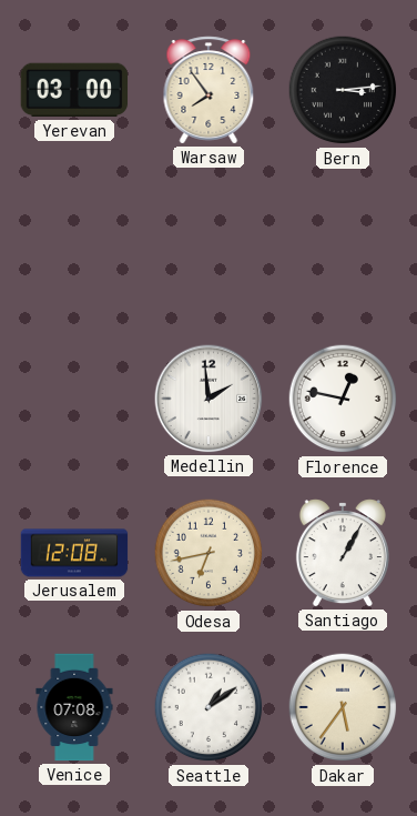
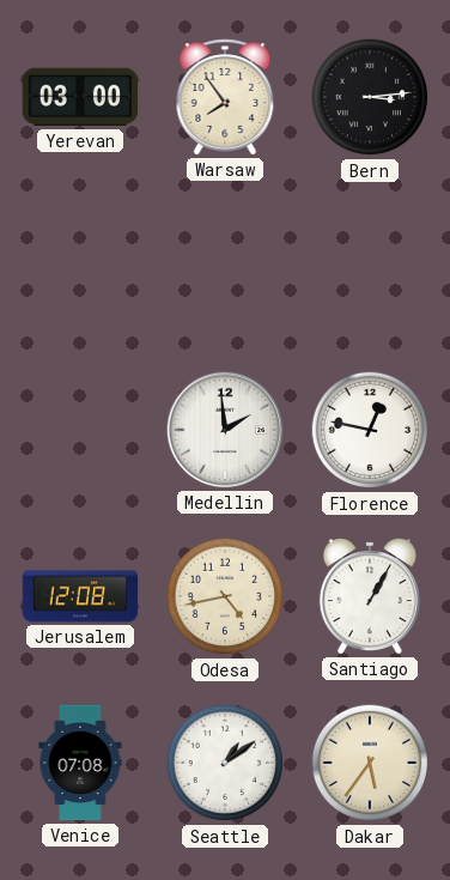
Odesa: 6:43 -> 4:43 (225, 596)
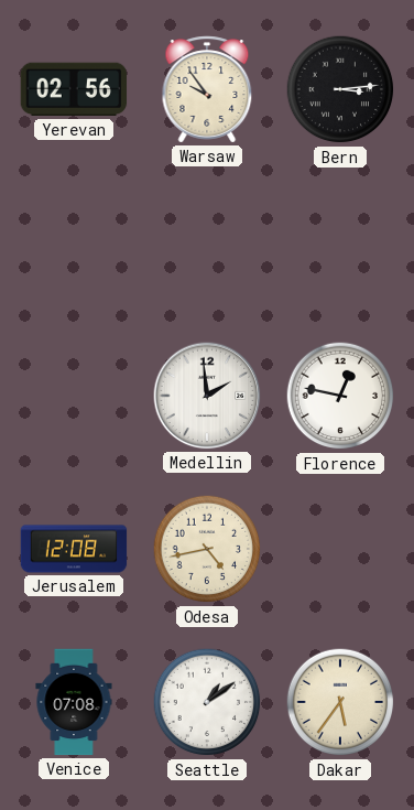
Yerevan: 03:00 -> 02:56 (74, 89)
Warsaw: 7:54 -> 9:54 (207, 89)
Santiago: 1:05 -> none (370, 596)
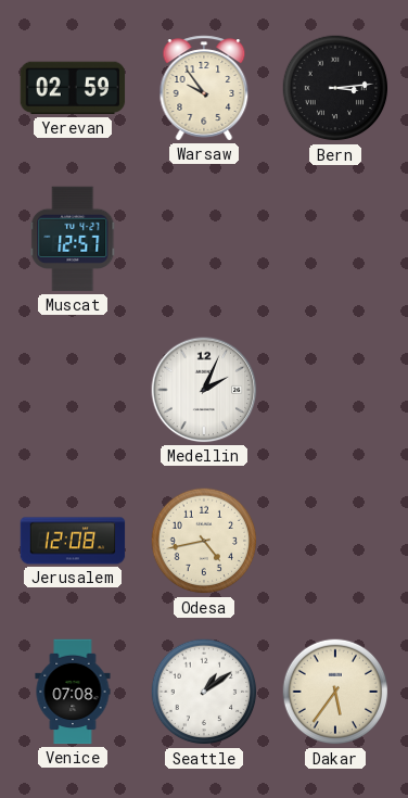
Yerevan: 02:56 -> 02:59 (73, 88)
Muscat: none -> 12:57 (73, 239)
Medellin: 1:59 -> 2:04 (204, 390)
Florence: 12:47 -> none (340, 396)
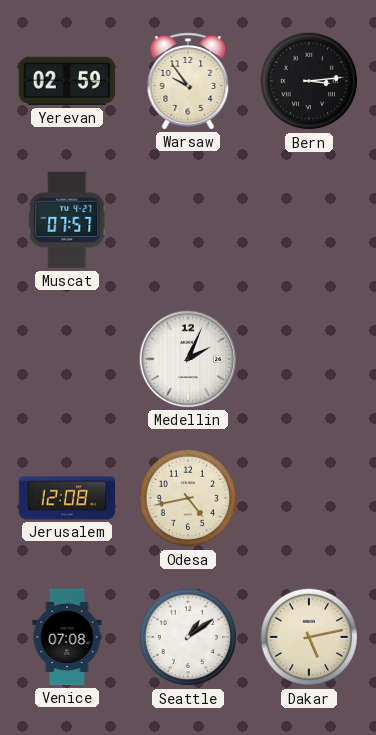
Muscat: 12:57 -> 07:57 (67, 220)
Dakar: 5:36 -> 5:13 (309, 637)
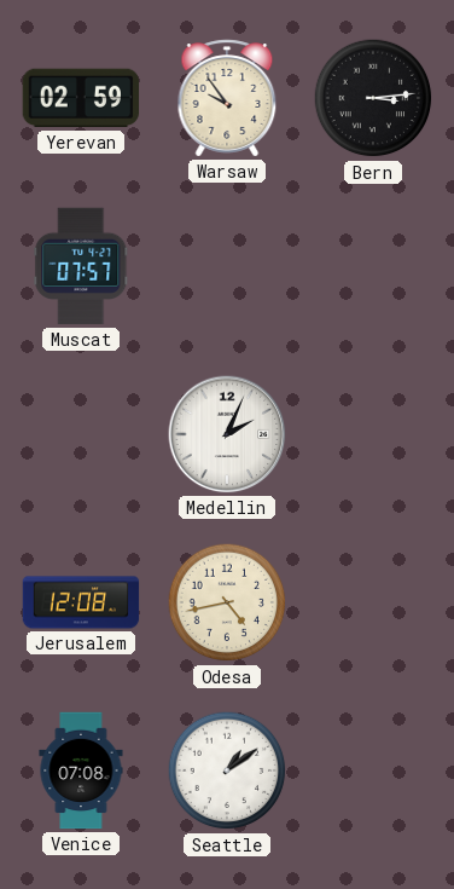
Dakar: 5:13 -> none (309, 637)
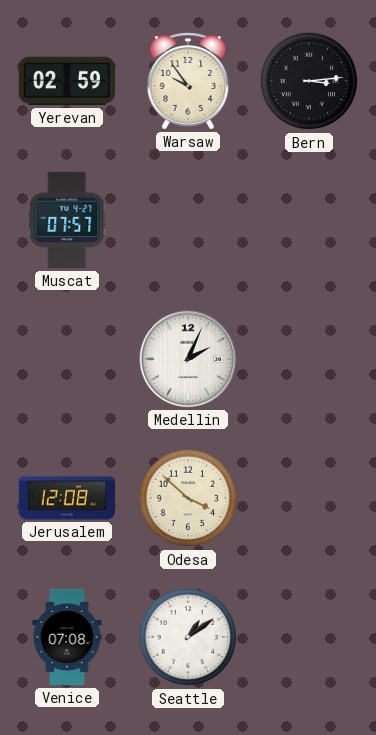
Odesa: 4:43 -> 3:52 (188, 498)
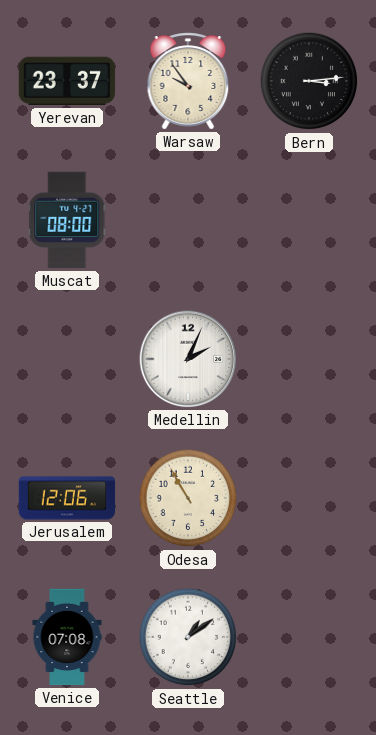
Yerevan: 02:59 -> 23:37 (67, 81)
Muscat: 07:57 -> 08:00 (67, 220)
Jerusalem: 12:08 -> 12:06 (67, 498)
Odesa: 3:52 -> 10:55 (188, 498)
